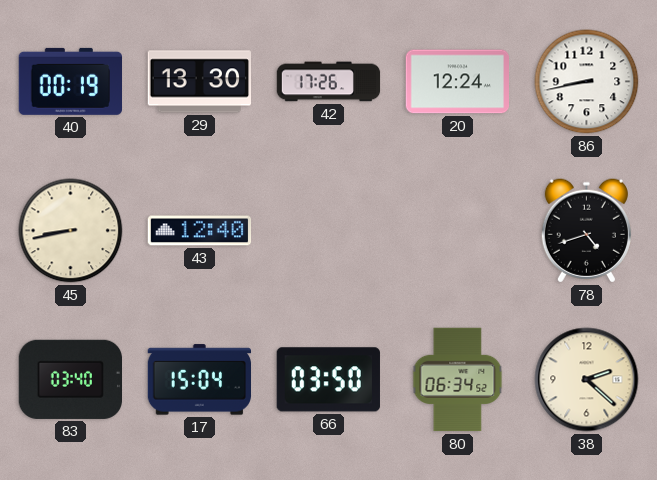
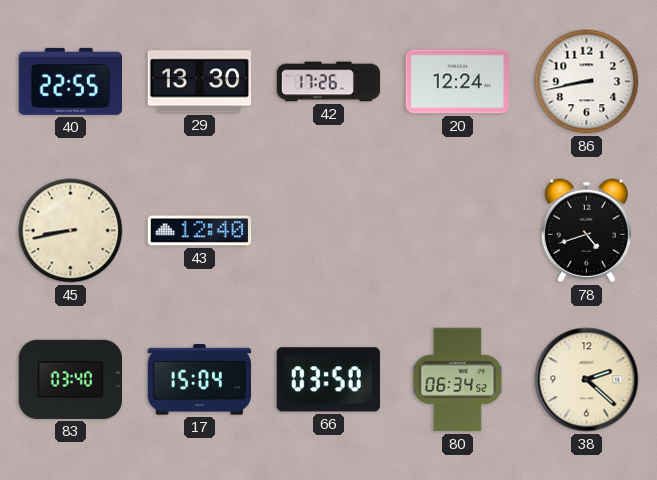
40: 00:19 -> 22:55 (70, 81)
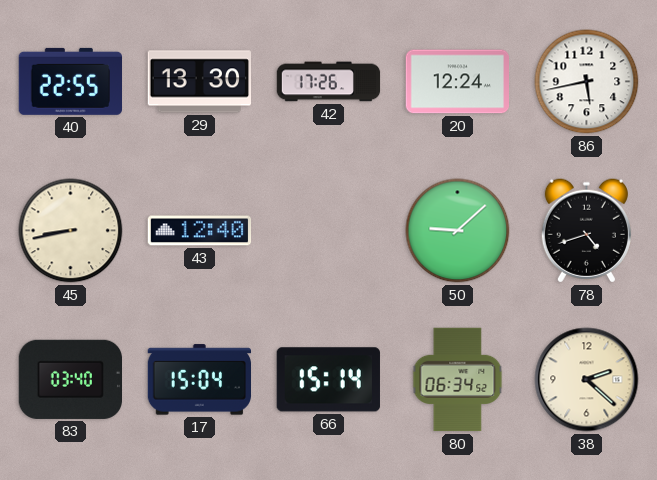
86: 8:43 -> 5:43 (587, 82)
50: none -> 9:08 (458, 231)
66: 03:50 -> 15:14 (328, 380)
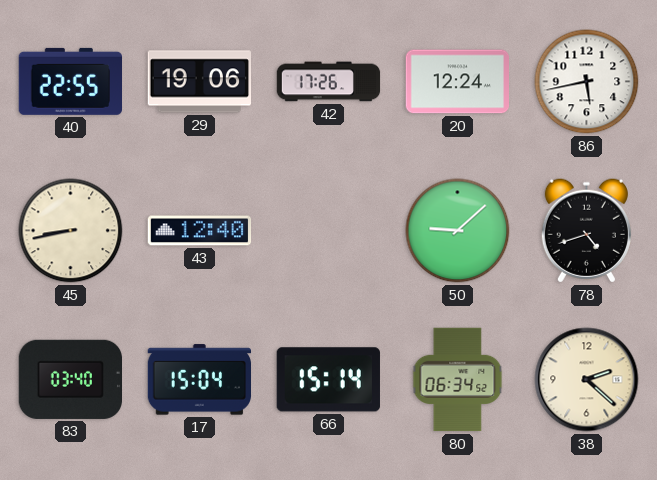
29: 13:30 -> 19:06 (200, 82)
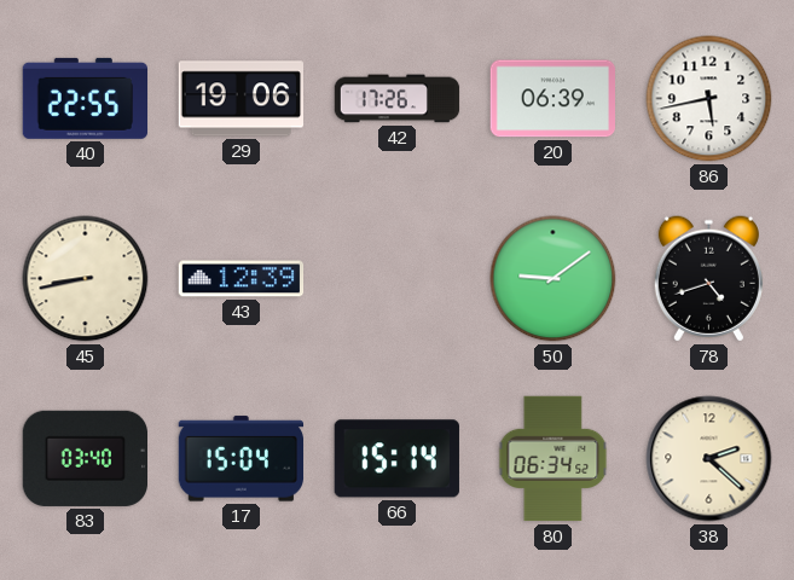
20: 12:24 -> 06:39 (552, 99)
43: 12:40 -> 12:39 (242, 279)
50: 9:08 -> 9:09 (554, 279)
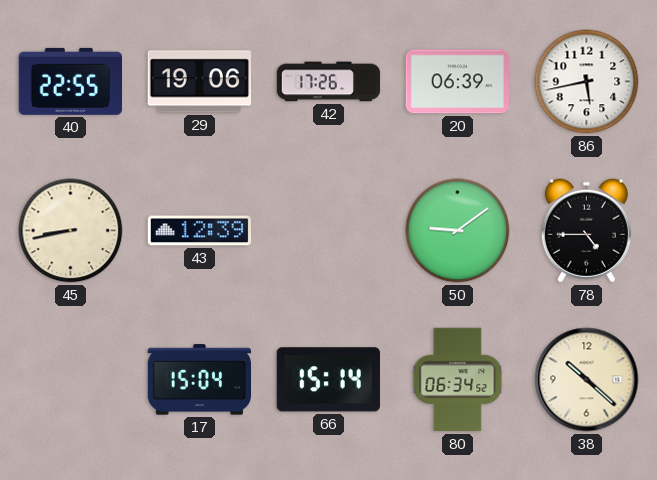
78: 4:42 -> 4:45 (586, 231)
83: 03:40 -> none (85, 458)
38: 2:22 -> 10:22 (587, 380)
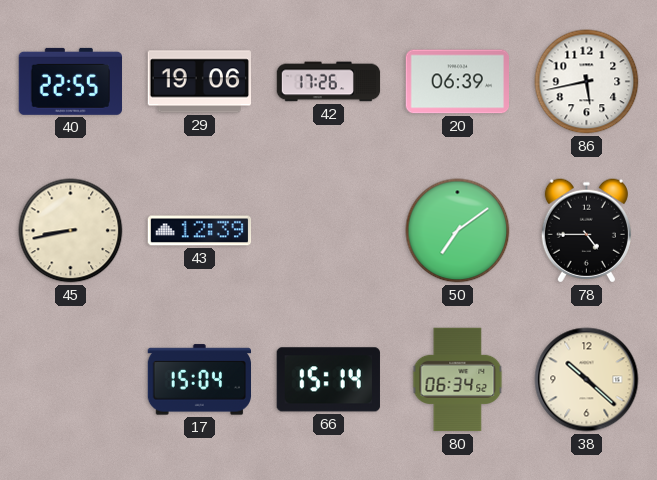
50: 9:09 -> 7:09 (458, 231)
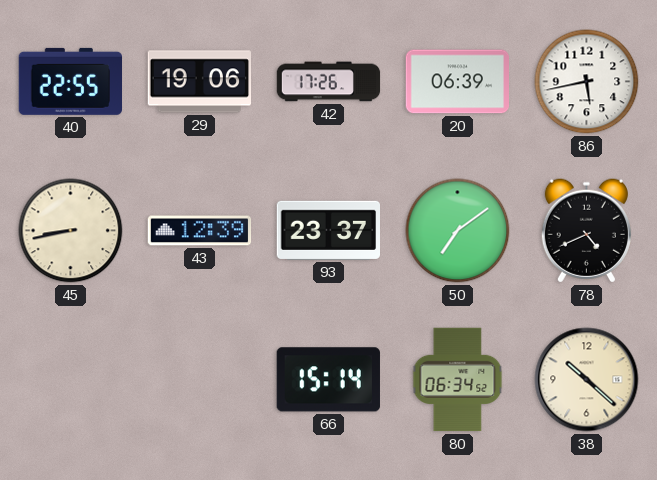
93: none -> 23:37 (328, 230)
78: 4:45 -> 4:41 (586, 231)
17: 15:04 -> none (199, 380)
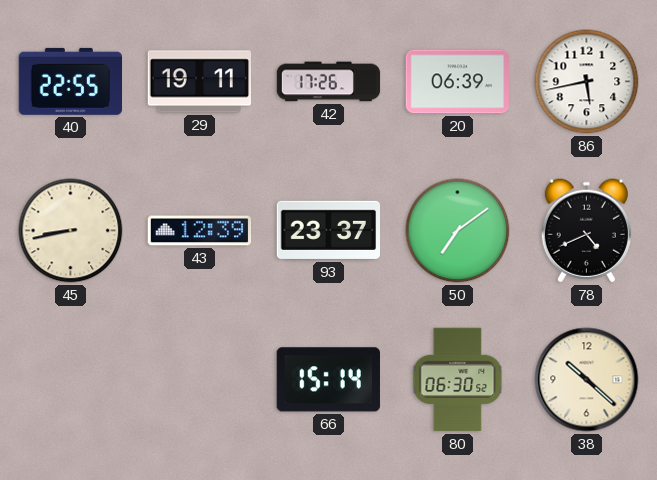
29: 19:06 -> 19:11 (200, 82)
80: 06:34 -> 06:30 (458, 380)
